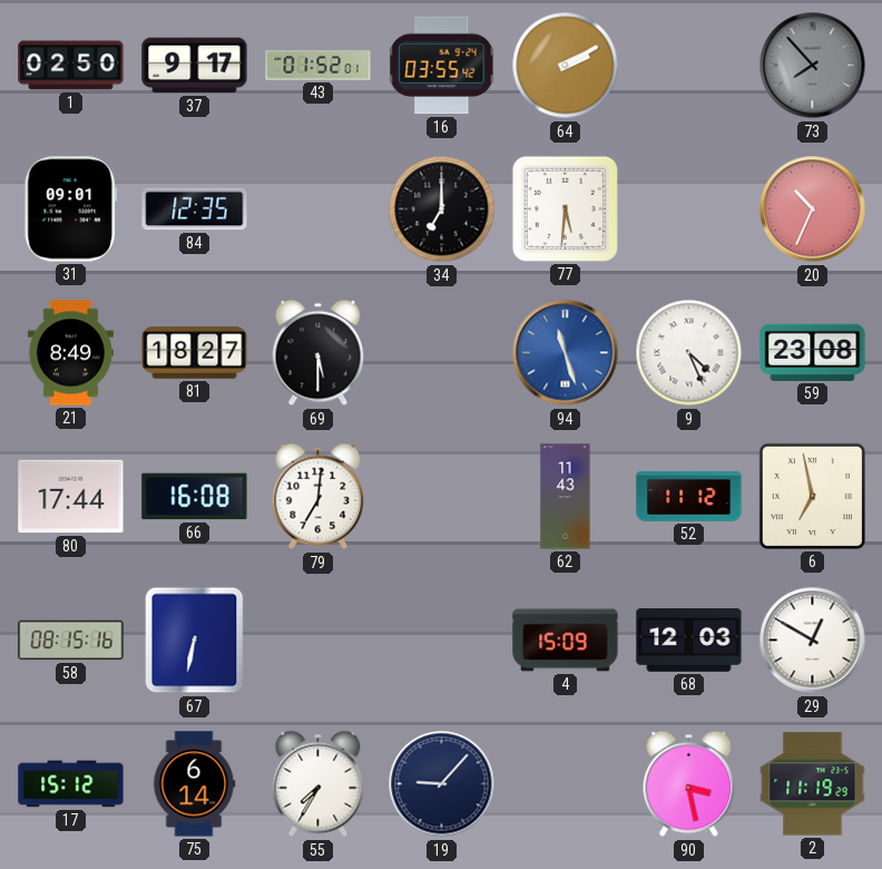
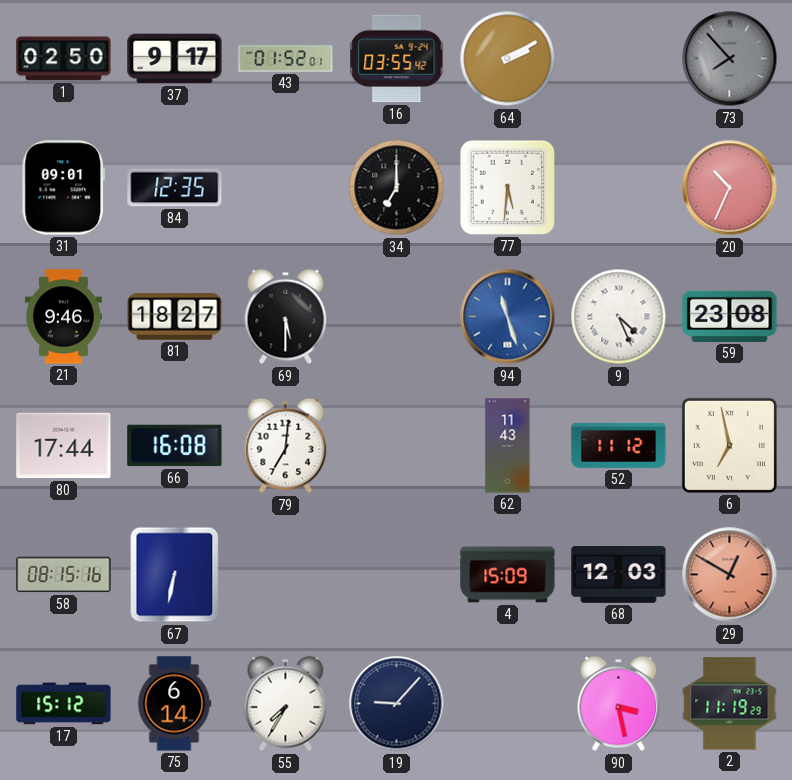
21: 8:49 -> 9:46 (63, 317)
29 dial: white -> salmon (730, 575)
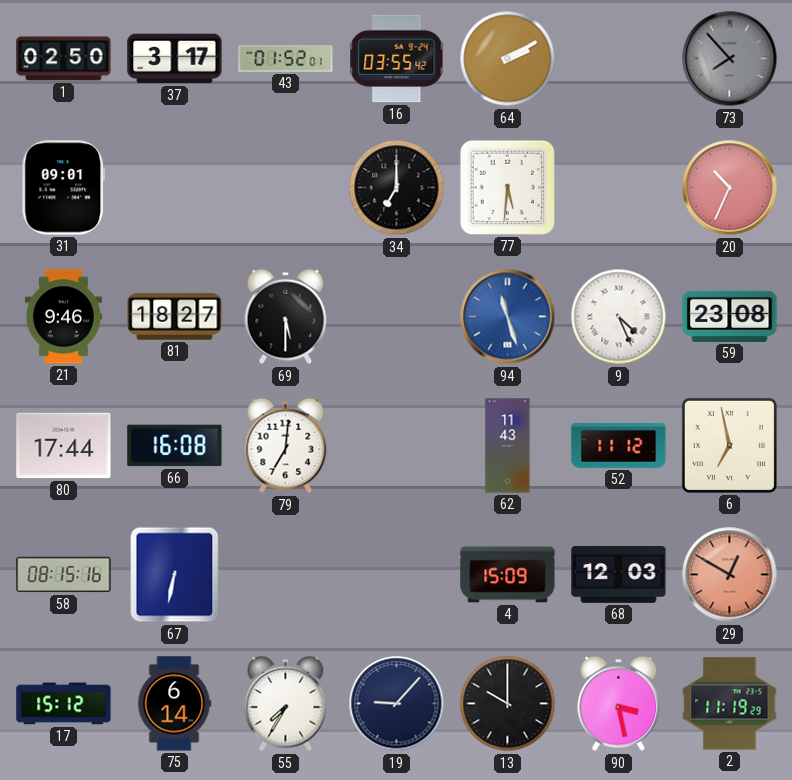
37: 9:17 -> 3:17 (175, 59)
84: 12:35 -> none (175, 188)
13: none -> 10:00 (508, 704)
